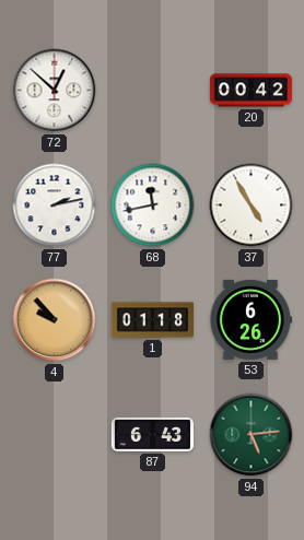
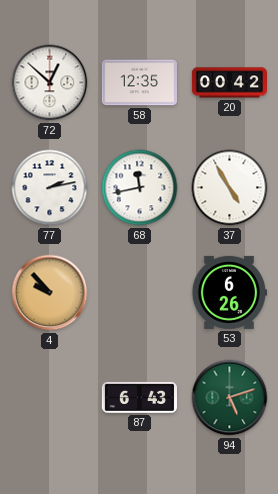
58: none -> 12:35 (139, 83)
1: 01:18 -> none (152, 320)
94: 5:14 -> 5:12 (230, 398)
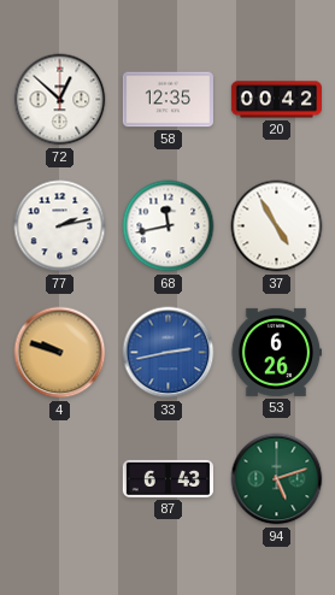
4: 9:53 -> 9:48 (60, 353)
33: none -> 2:43 (169, 353)
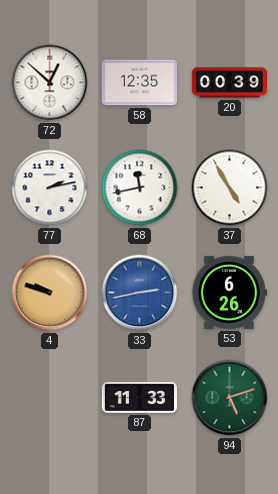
20: 00:42 -> 00:39 (229, 83)
87: 6:43 -> 11:33 (139, 397)
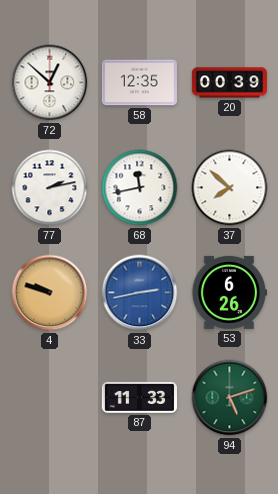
37: 4:55 -> 7:52 (230, 188)
